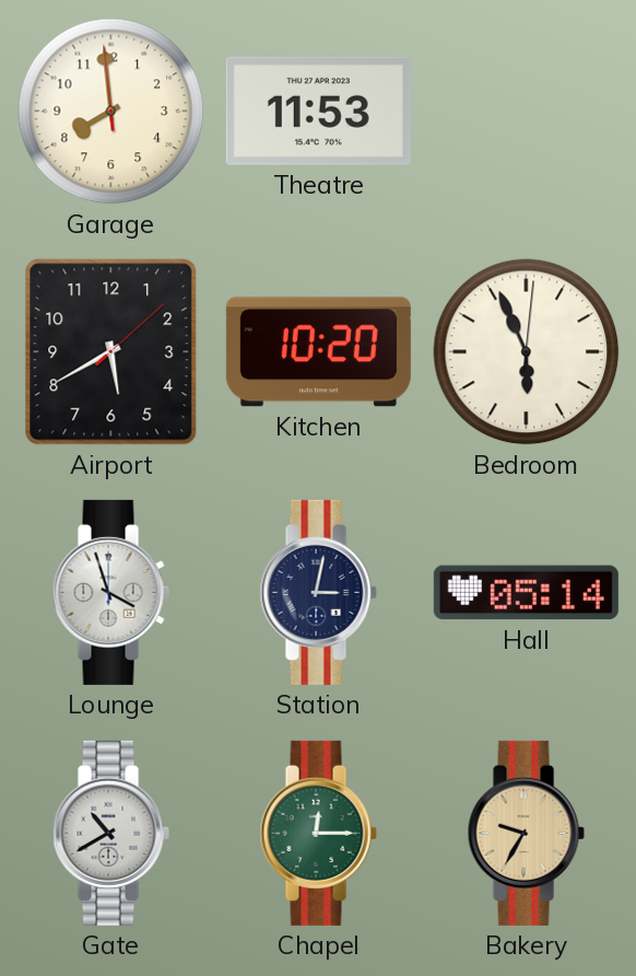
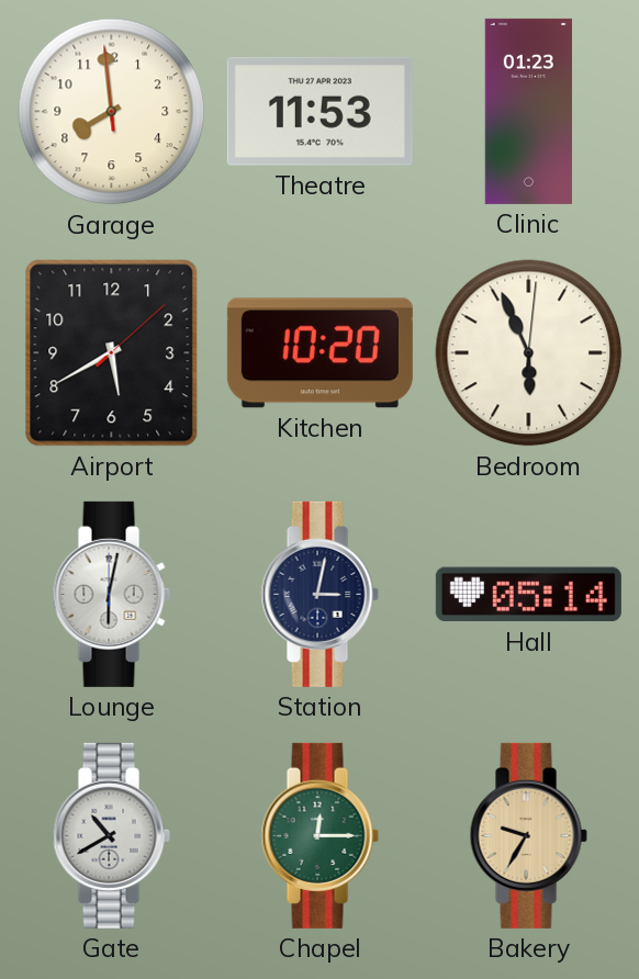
Clinic: none -> 01:23 (528, 111)
Lounge: 3:57 -> 6:02 (111, 594)
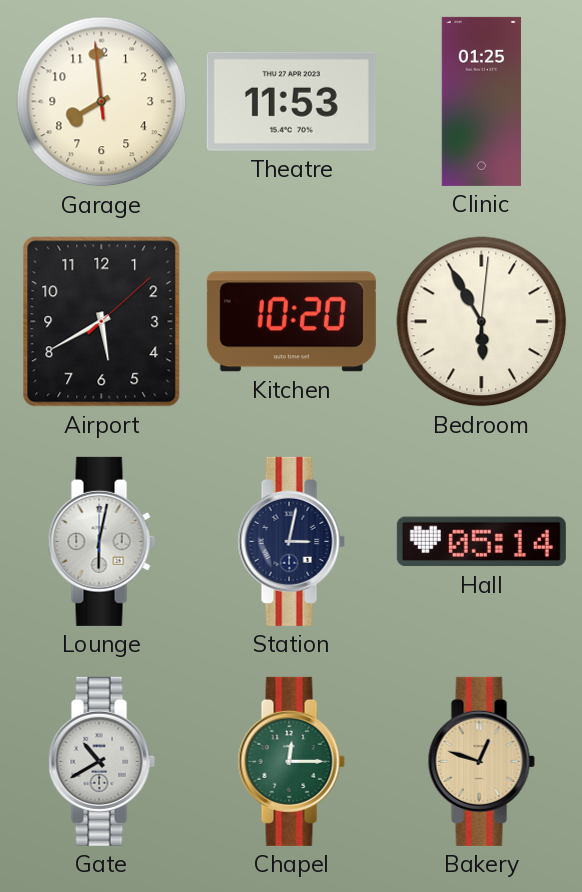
Clinic: 01:23 -> 01:25 (481, 101)
Bedroom: 5:56 -> 5:55 (482, 322)
Bakery: 9:35 -> 12:48 (481, 761)
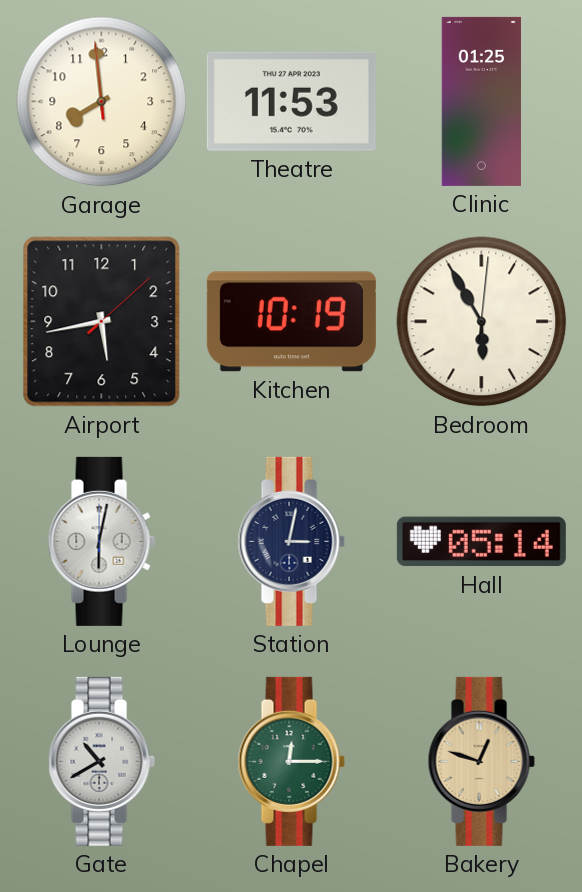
Airport: 5:40 -> 5:43 (102, 322)
Kitchen: 10:20 -> 10:19 (291, 322)
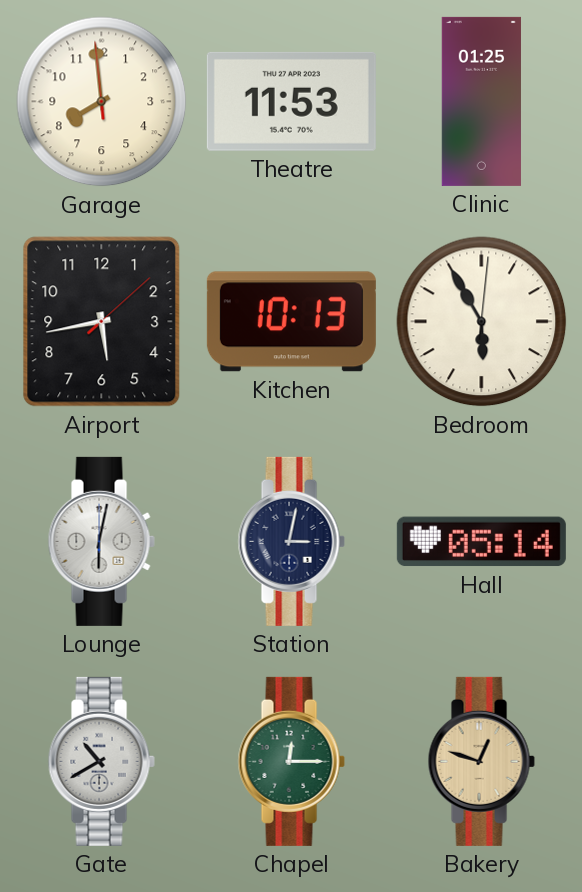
Kitchen: 10:19 -> 10:13 (291, 322)
